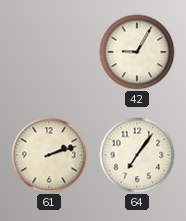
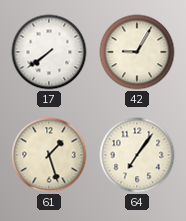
17: none -> 7:39 (49, 52)
61: 2:12 -> 1:27 (49, 155)
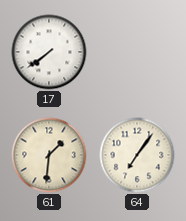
42: 9:05 -> none (137, 52)
61: 1:27 -> 1:31 (49, 155)
